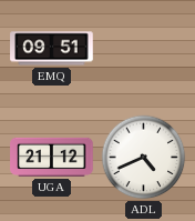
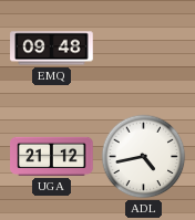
EMQ: 09:51 -> 09:48 (52, 49)
ADL: 4:41 -> 4:43 (144, 157)
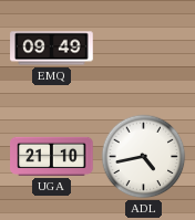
EMQ: 09:48 -> 09:49 (52, 49)
UGA: 21:12 -> 21:10 (52, 156)
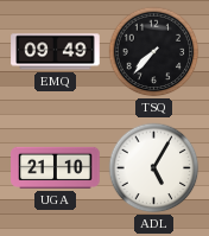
TSQ: none -> 7:37 (154, 52)
ADL: 4:43 -> 5:05 (154, 168)
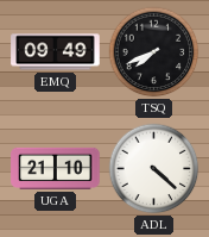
TSQ: 7:37 -> 7:41 (154, 52)
ADL: 5:05 -> 4:22 (154, 169)
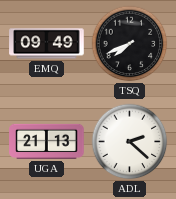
UGA: 21:10 -> 21:13 (47, 141)
ADL: 4:22 -> 2:22 (130, 142)
